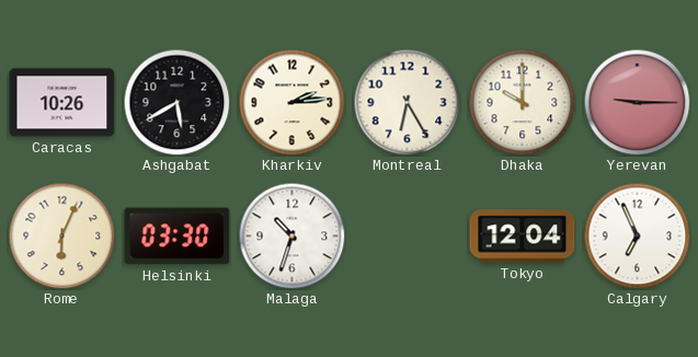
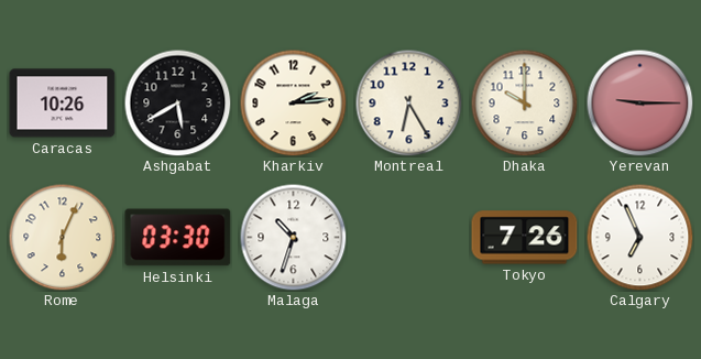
Tokyo: 12:04 -> 7:26 (525, 238)
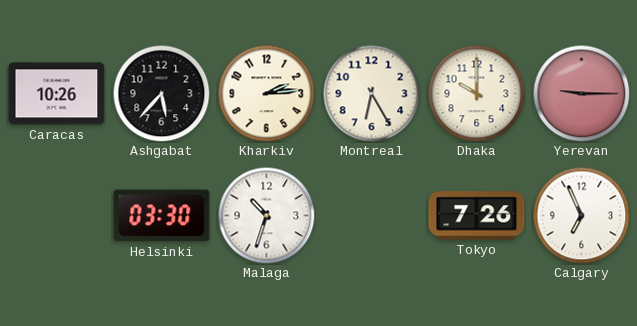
Ashgabat: 5:40 -> 5:37 (161, 93)
Rome: 6:04 -> none (62, 237)
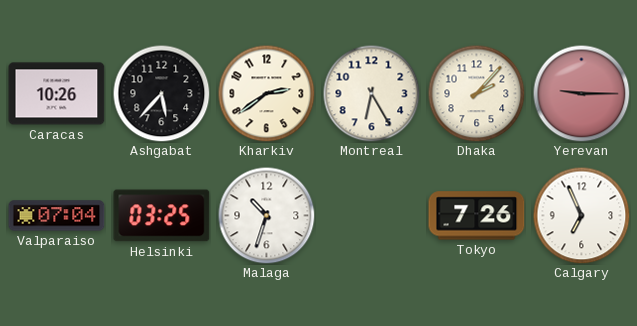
Kharkiv: 2:14 -> 2:39 (266, 93)
Dhaka: 10:00 -> 2:07 (476, 93)
Valparaiso: none -> 07:04 (57, 216)
Helsinki: 03:30 -> 03:25 (162, 216)
